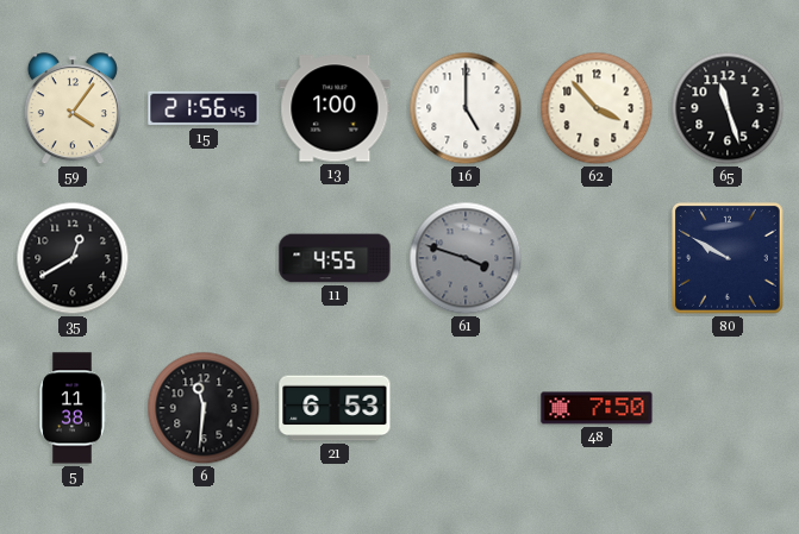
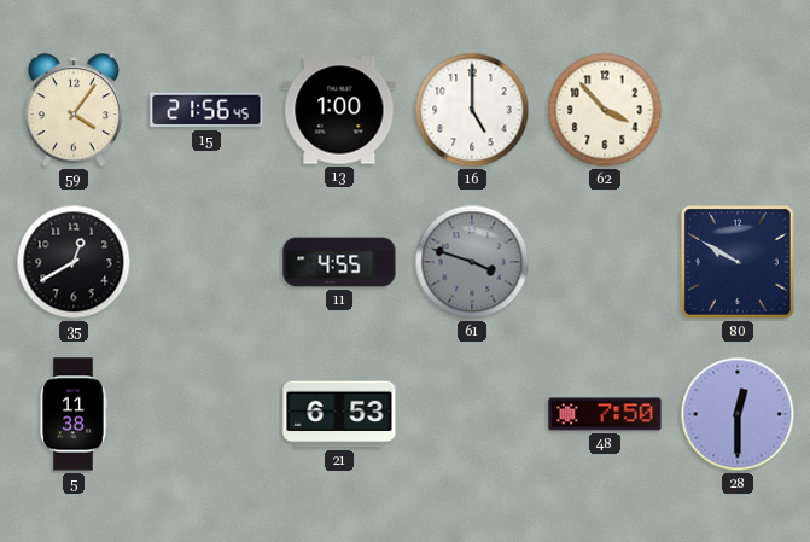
65: 11:27 -> none (728, 108)
6: 11:31 -> none (204, 408)
28: none -> 12:30 (738, 414)
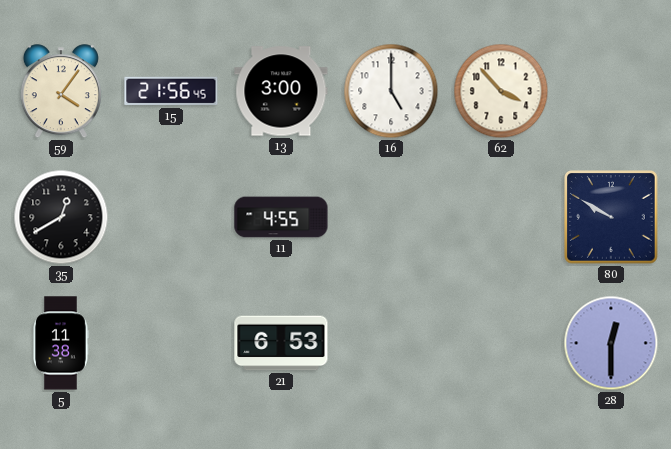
13: 1:00 -> 3:00 (281, 91)
61: 3:48 -> none (472, 262)
48: 7:50 -> none (605, 414)
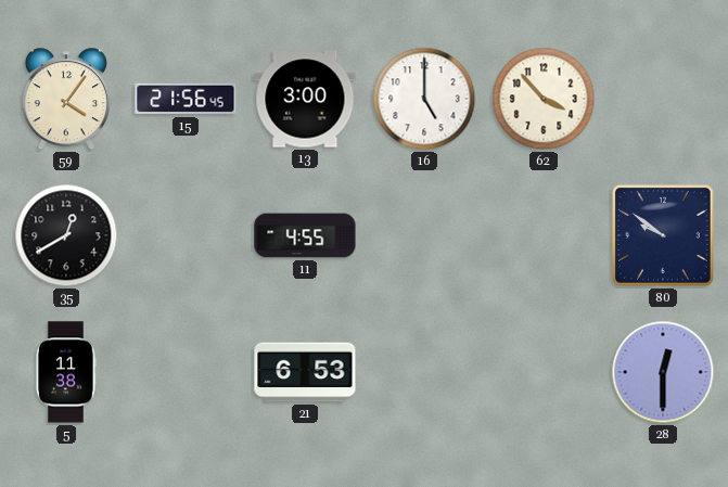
80: 9:50 -> 9:51 (664, 236)
